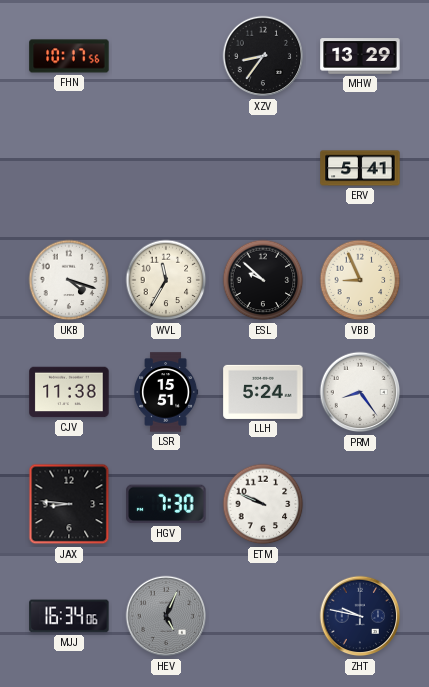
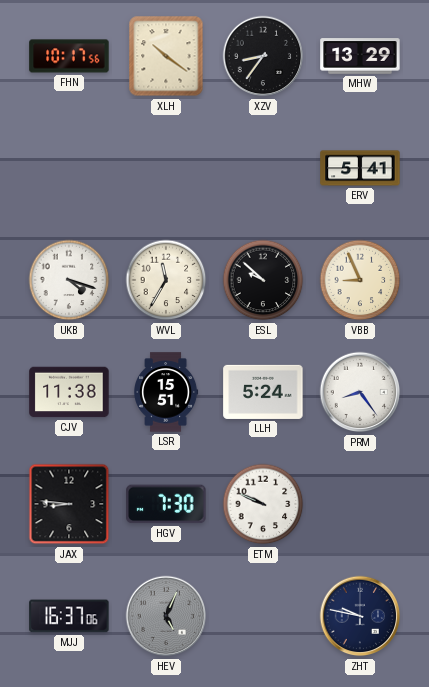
XLH: none -> 10:21 (166, 56)
MJJ: 16:34 -> 16:37 (69, 616)
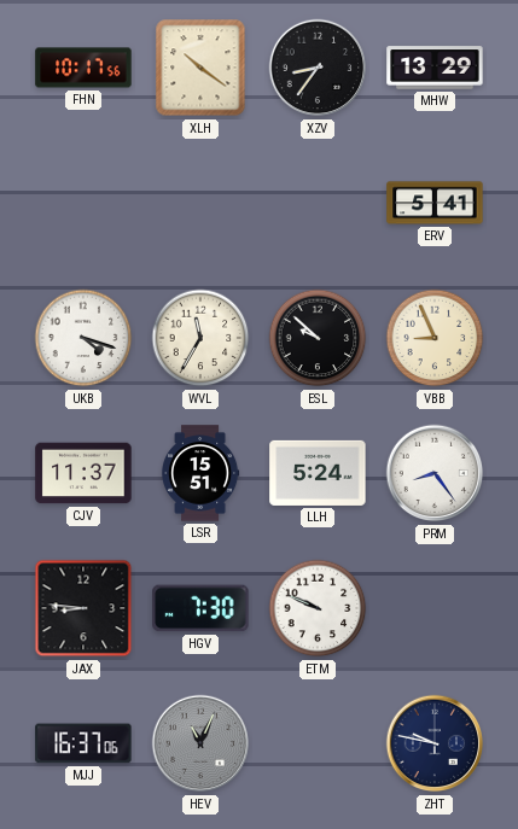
CJV: 11:38 -> 11:37 (83, 473)
HEV: 5:04 -> 11:04 (200, 743)
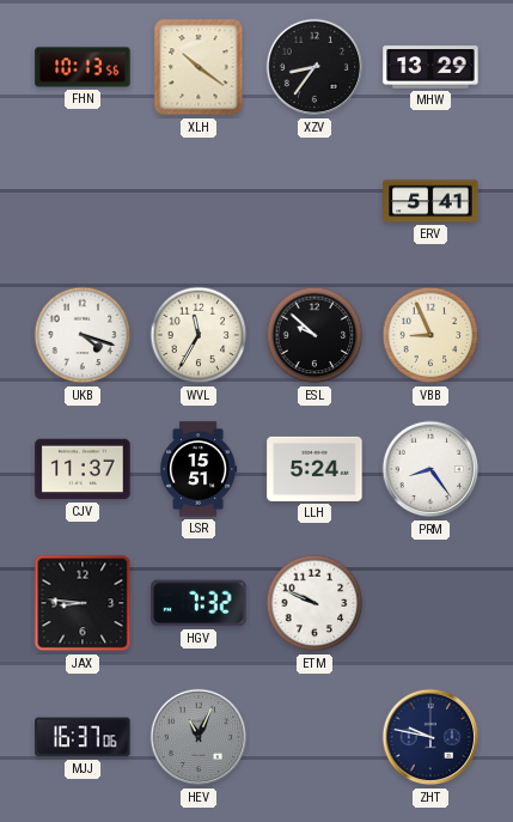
FHN: 10:17 -> 10:13 (83, 67)
HGV: 7:30 -> 7:32 (199, 603)
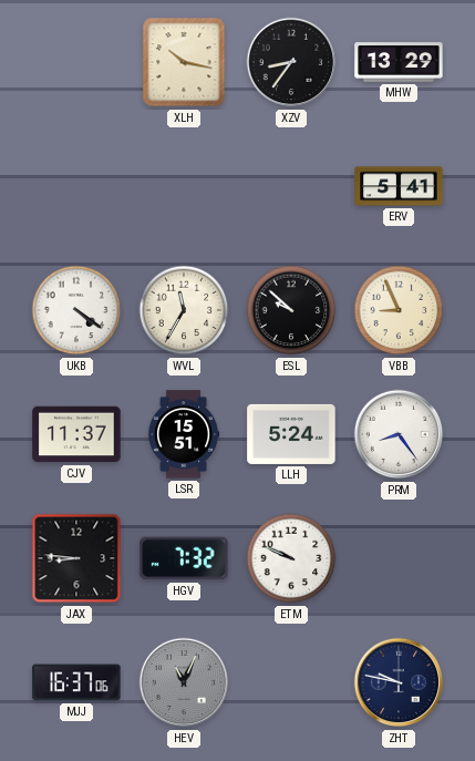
FHN: 10:13 -> none (83, 67)
XLH: 10:21 -> 10:17 (184, 62)
UKB: 4:18 -> 4:21 (76, 310)
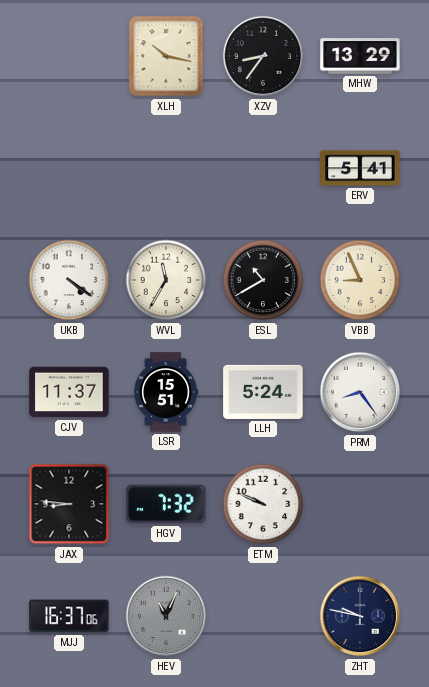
ESL: 9:52 -> 10:40 (263, 280)
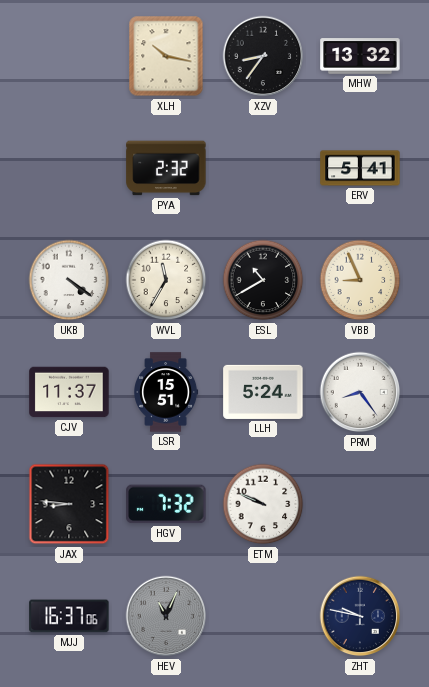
MHW: 13:29 -> 13:32 (360, 56)
PYA: none -> 2:32 (166, 168)
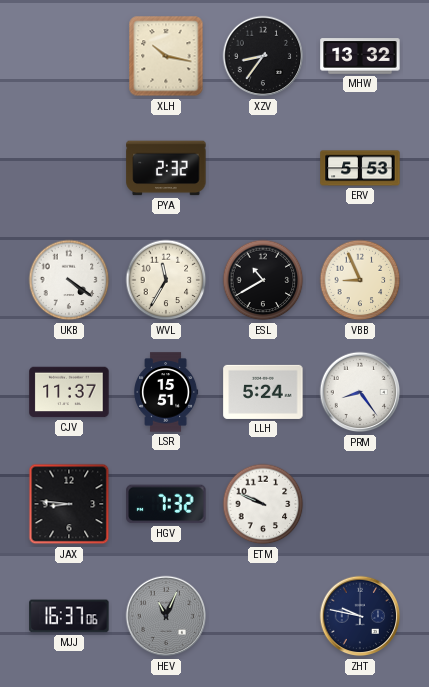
ERV: 5:41 -> 5:53 (360, 168)
